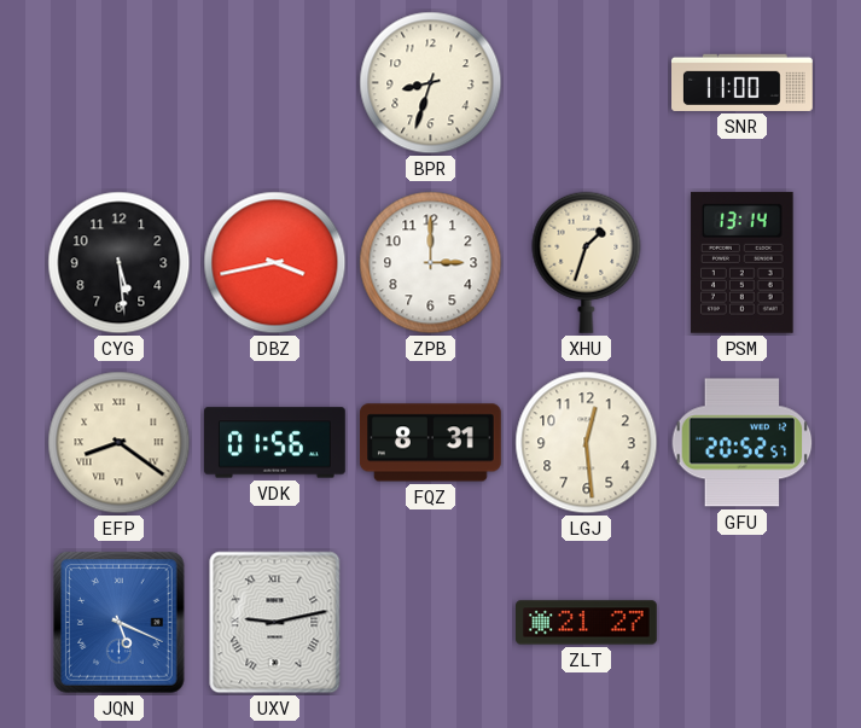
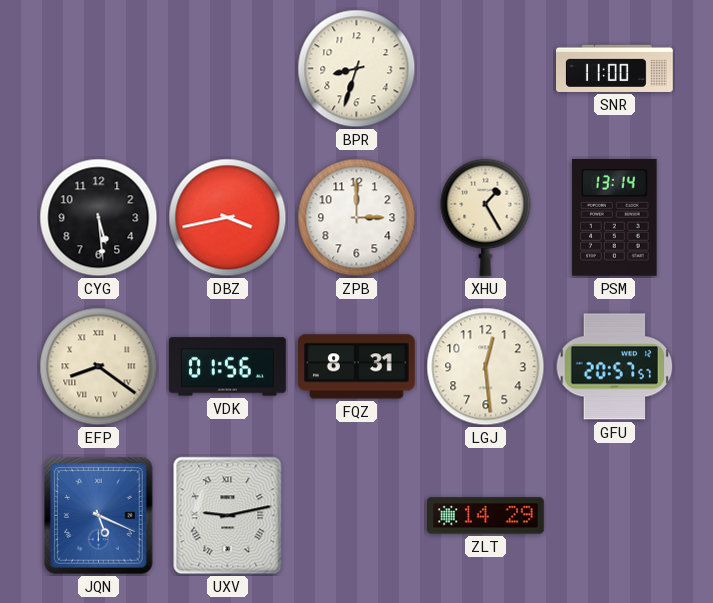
XHU: 1:33 -> 1:25 (486, 217)
GFU: 20:52 -> 20:57 (615, 367)
ZLT: 21:27 -> 14:29 (486, 516)
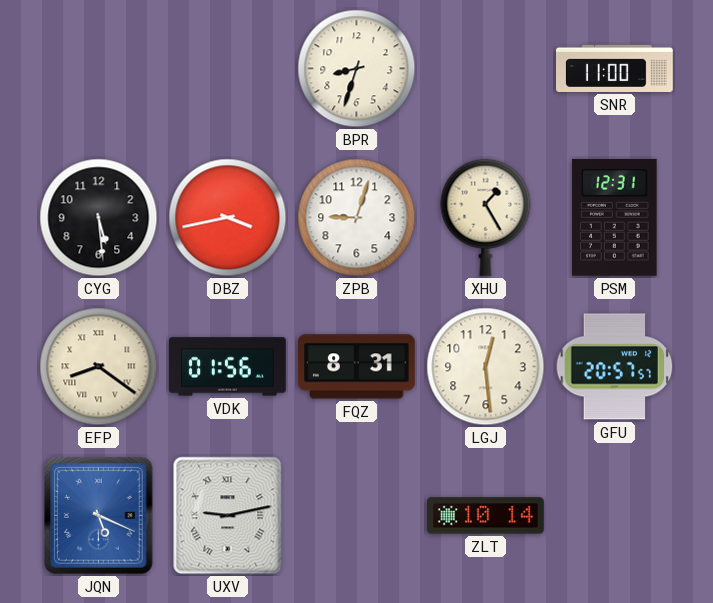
ZPB: 3:00 -> 9:03 (357, 218)
PSM: 13:14 -> 12:31 (615, 217)
ZLT: 14:29 -> 10:14 (486, 516)
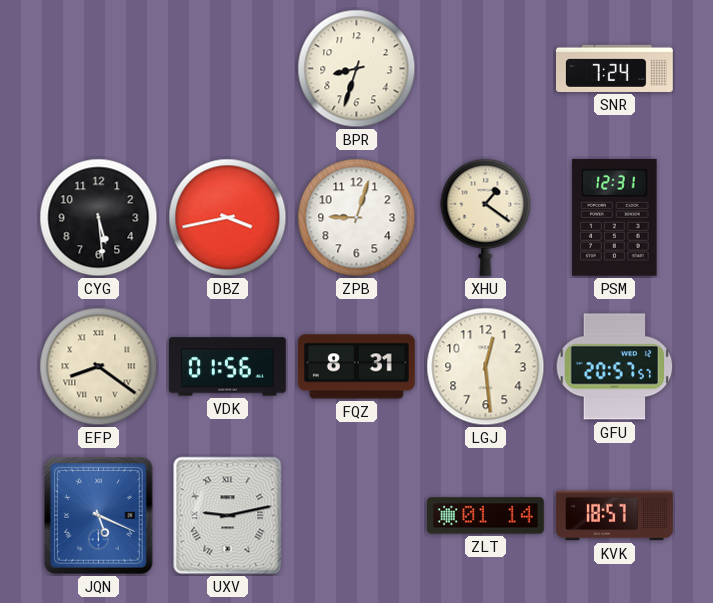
SNR: 11:00 -> 7:24 (615, 68)
XHU: 1:25 -> 1:21 (486, 217)
ZLT: 10:14 -> 01:14 (486, 516)
KVK: none -> 18:57 (615, 516)
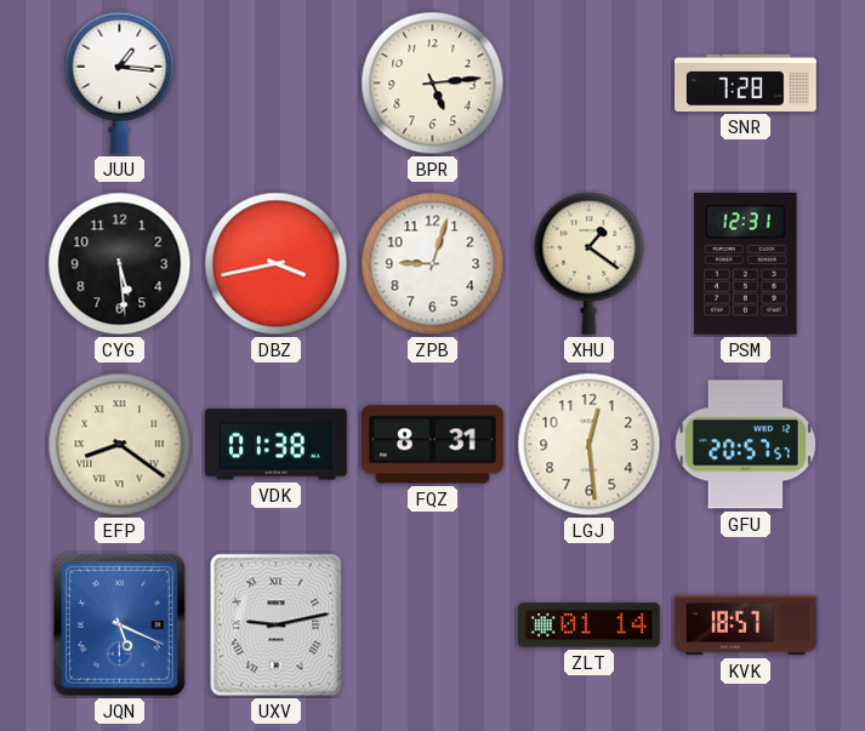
JUU: none -> 1:16 (120, 82)
BPR: 8:33 -> 5:14 (433, 84)
SNR: 7:24 -> 7:28 (746, 82)
VDK: 01:56 -> 01:38 (277, 445)
